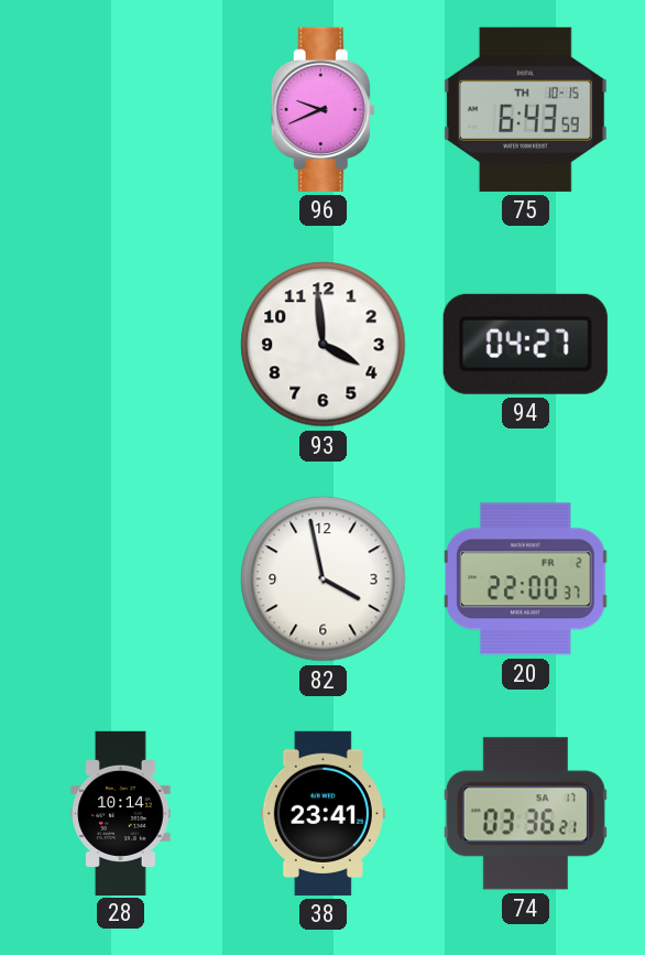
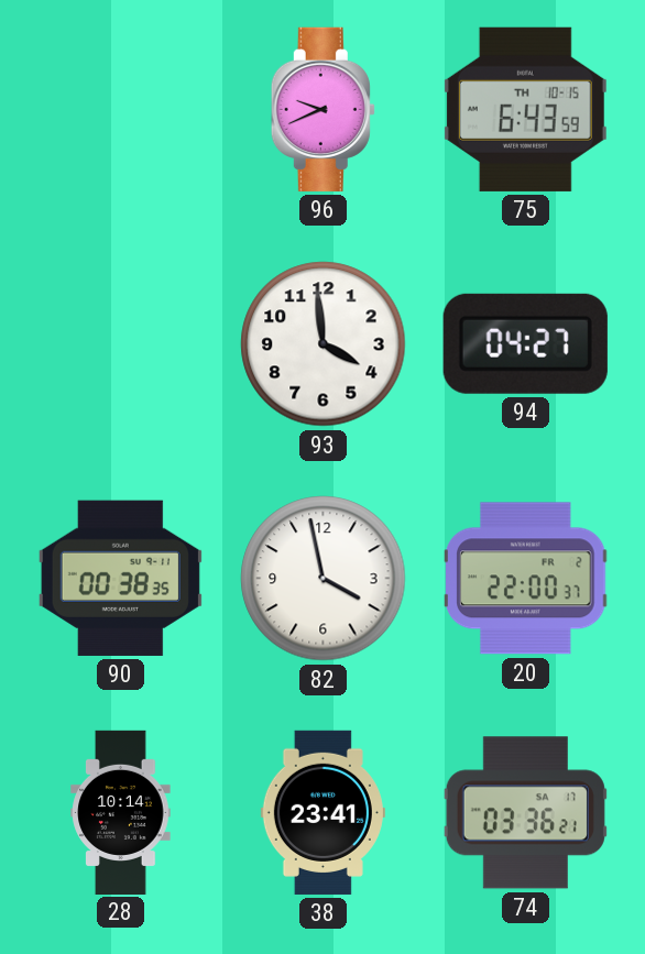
90: none -> 00:38 (120, 578)
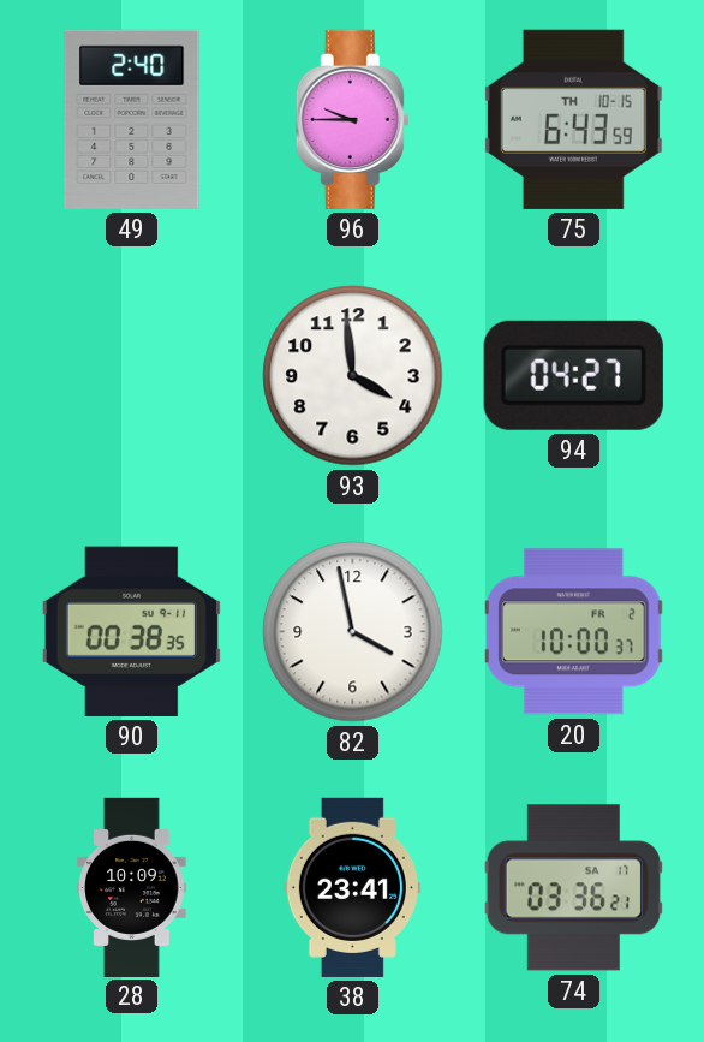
49: none -> 2:40 (132, 119)
96: 9:41 -> 9:45 (352, 119)
20: 22:00 -> 10:00 (574, 632)
28: 10:14 -> 10:09 (132, 887)
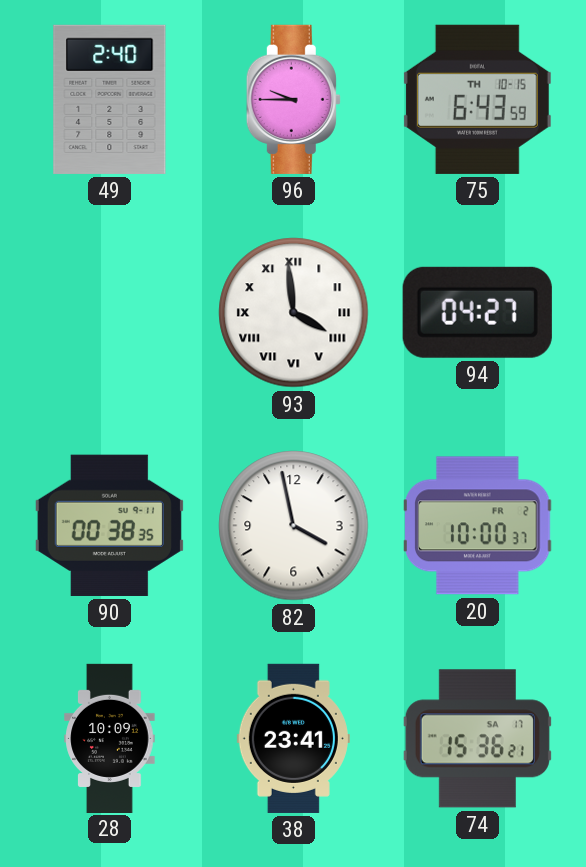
93 numerals: Arabic -> Roman (294, 313)
74: 03:36 -> 15:36 (477, 739)
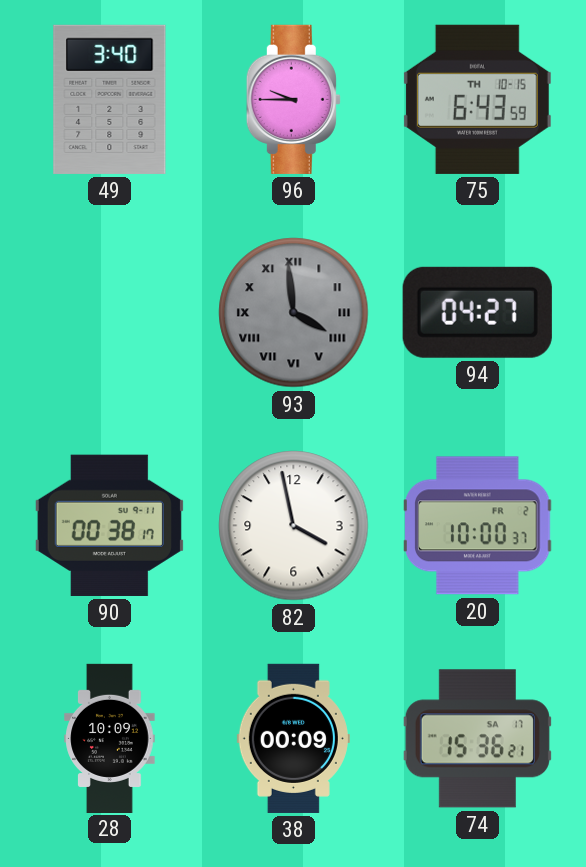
49: 2:40 -> 3:40 (110, 99)
93 dial: white -> grey (294, 313)
90: 00:38:35 -> 00:38:17 (109, 525)
38: 23:41 -> 00:09 (293, 738)
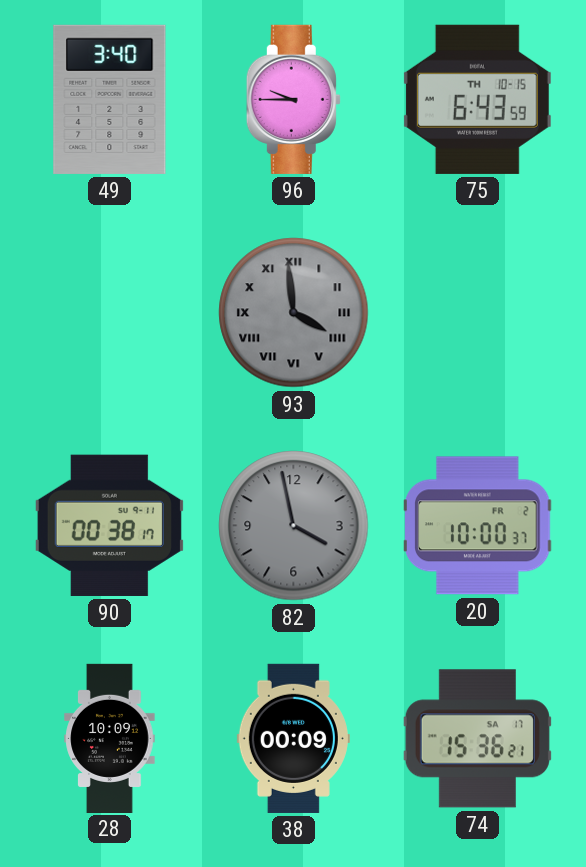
94: 04:27 -> none (477, 312)
82 dial: white -> grey (294, 526)
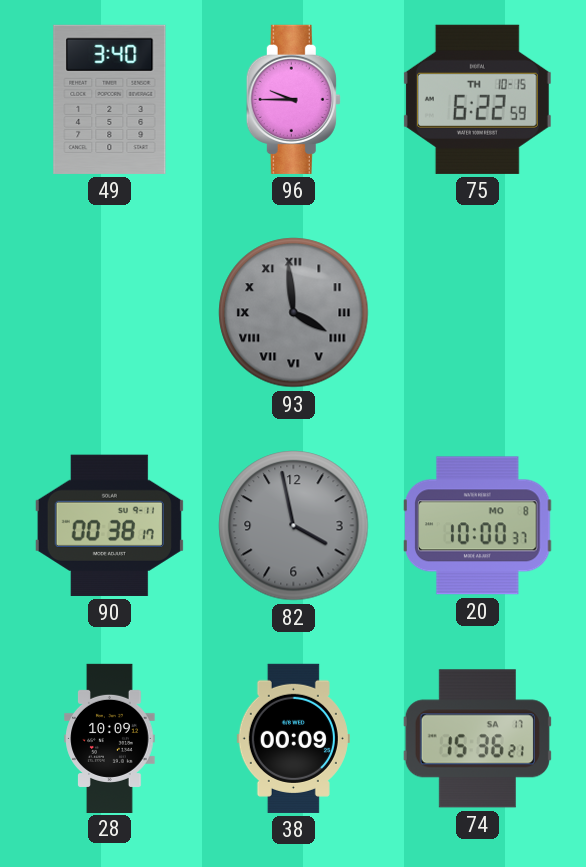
75: 6:43 -> 6:22 (477, 99)
20 date: FR 2 -> MO 8 (478, 526)
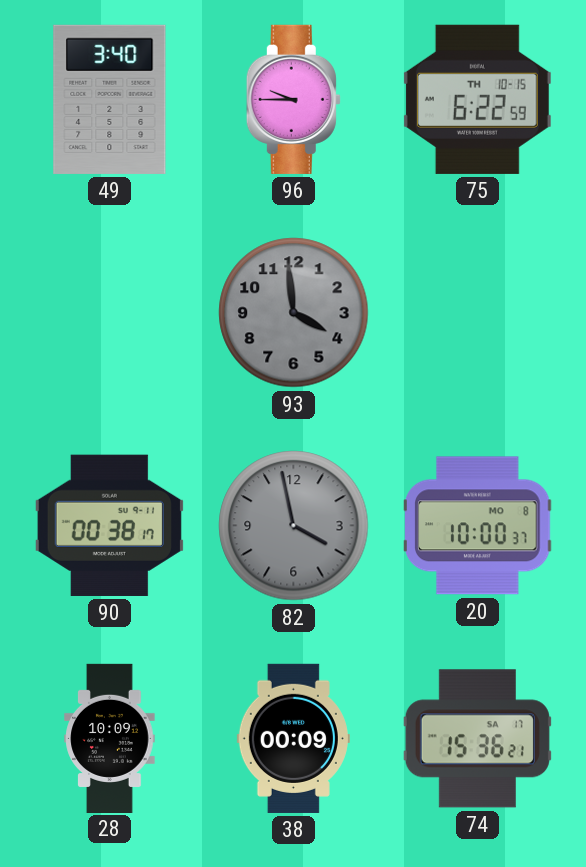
93 numerals: Roman -> Arabic (294, 313)
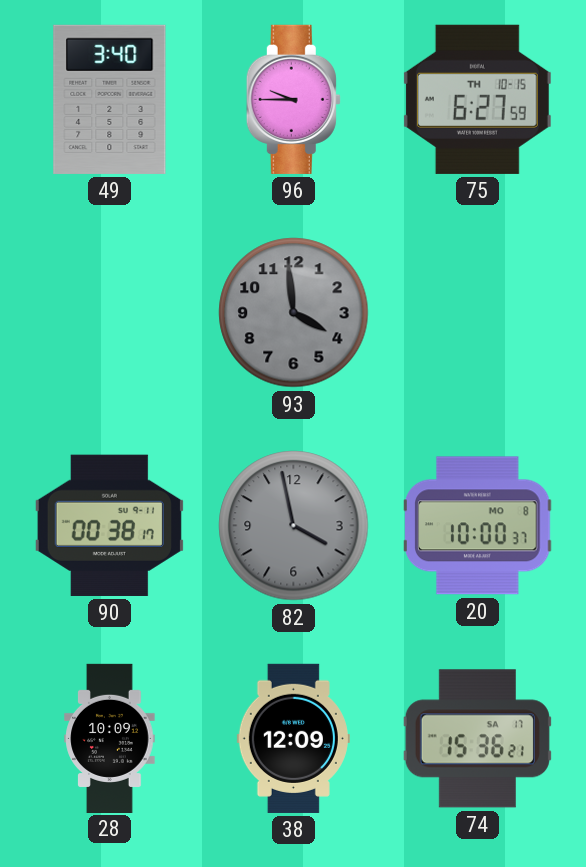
75: 6:22 -> 6:27 (477, 99)
38: 00:09 -> 12:09 (293, 738)
